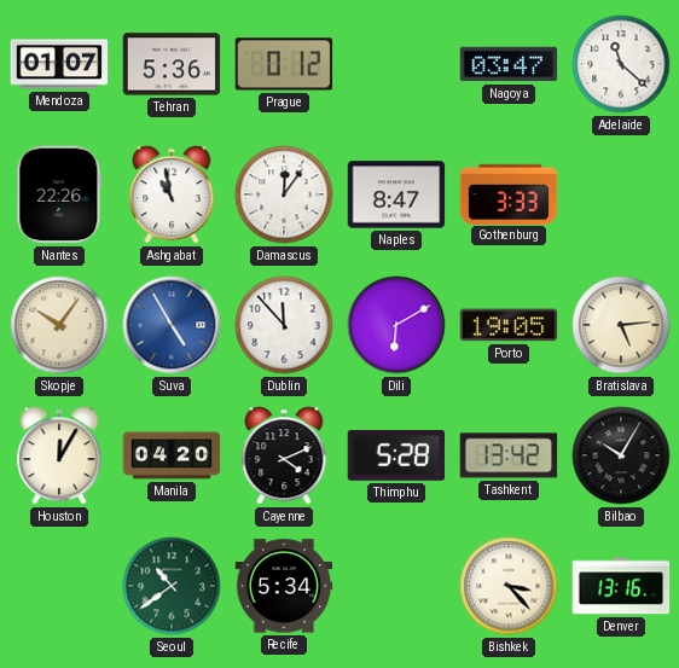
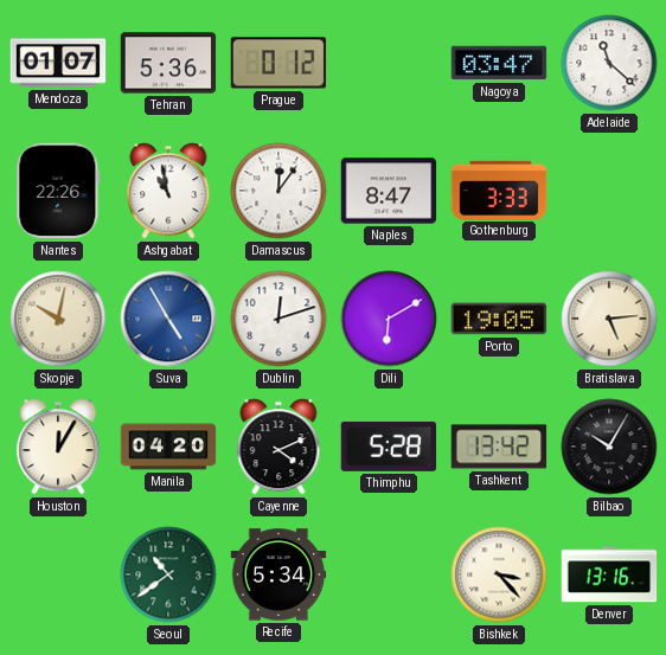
Skopje: 10:06 -> 10:02 (58, 319)
Dublin: 11:53 -> 12:12 (278, 319)
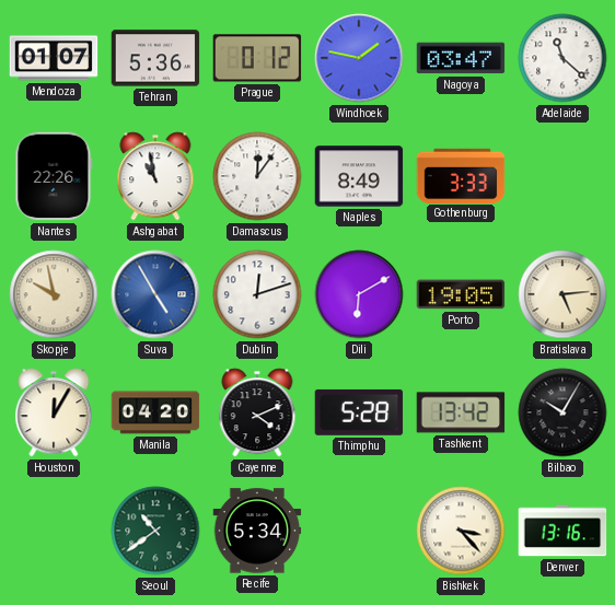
Windhoek: none -> 1:47 (359, 58)
Naples: 8:47 -> 8:49 (359, 176)
Skopje: 10:02 -> 9:58 (54, 294)
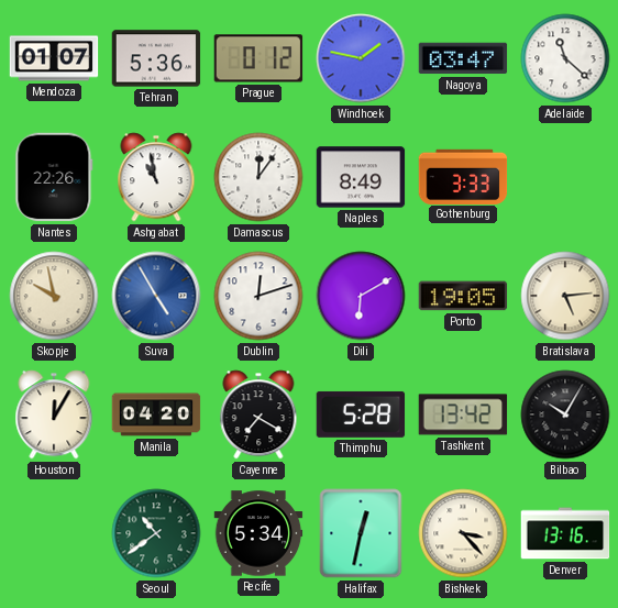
Cayenne: 4:11 -> 7:20 (258, 414)
Halifax: none -> 12:32 (361, 533)
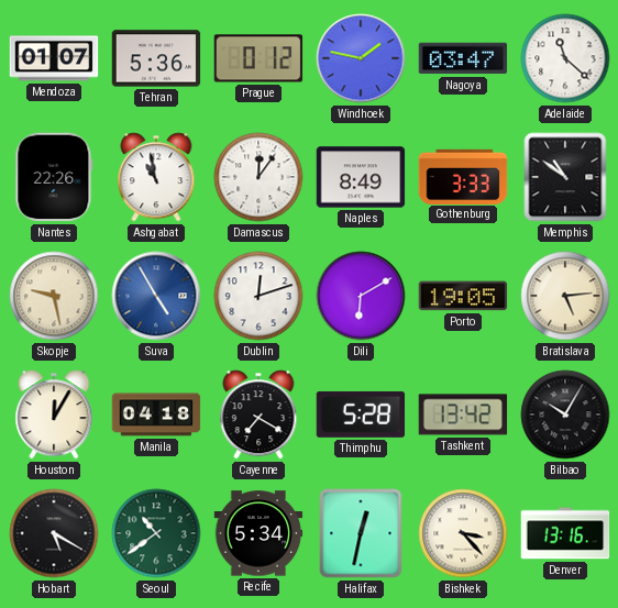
Memphis: none -> 10:51 (565, 177)
Skopje: 9:58 -> 9:28 (54, 296)
Manila: 04:20 -> 04:18 (156, 414)
Hobart: none -> 5:20 (54, 533)
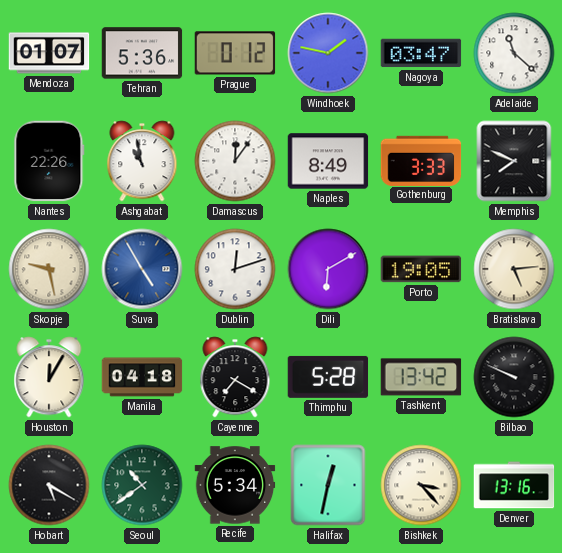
Memphis: 10:51 -> 7:49 (514, 161)
Bilbao: 10:05 -> 9:49 (514, 377)
